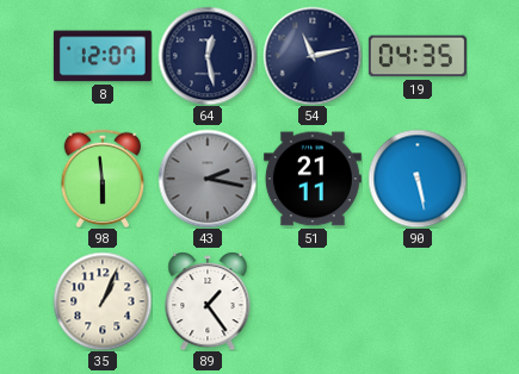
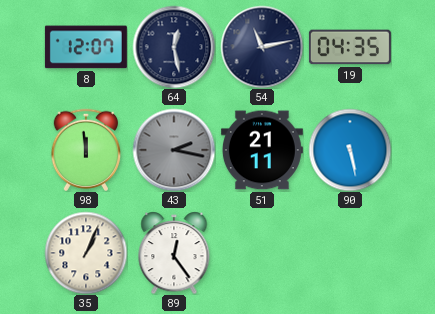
98: 5:59 -> 11:59 (86, 149)
89: 1:24 -> 12:24 (174, 253)
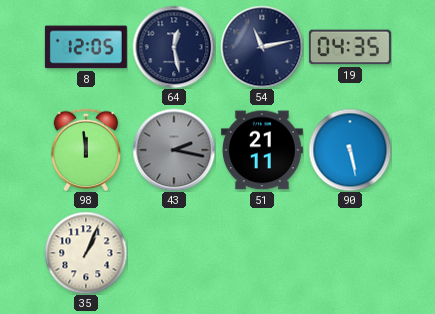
8: 12:07 -> 12:05 (86, 47)
89: 12:24 -> none (174, 253)
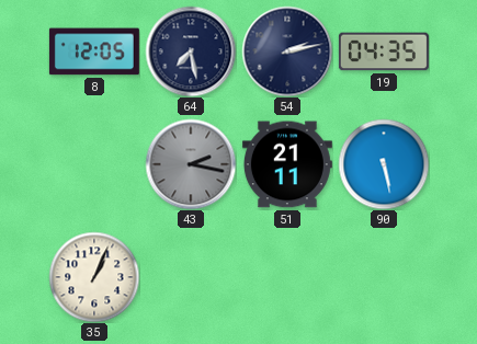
64: 12:28 -> 7:28 (191, 51)
54: 11:13 -> 2:13 (287, 51)
98: 11:59 -> none (86, 149)
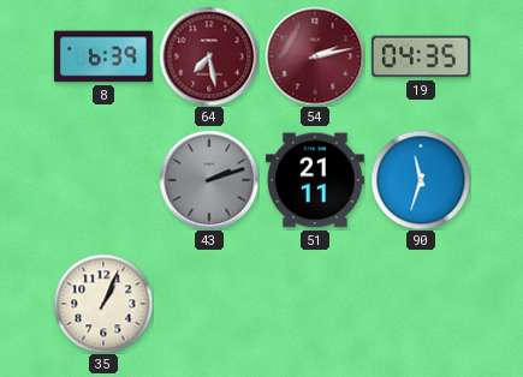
8: 12:05 -> 6:39 (103, 56)
64 dial: navy -> burgundy (209, 56)
54 dial: navy -> burgundy (315, 56)
43: 2:17 -> 2:12 (209, 180)
90: 5:28 -> 11:33 (421, 180)
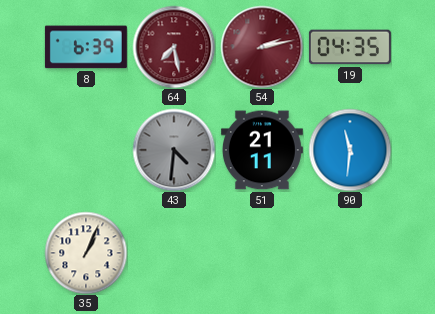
43: 2:12 -> 4:31 (174, 150)
90: 11:33 -> 11:31 (350, 150)
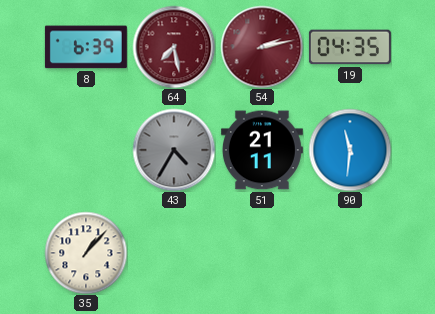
43: 4:31 -> 4:35 (174, 150)
35: 1:04 -> 1:07 (86, 253)
